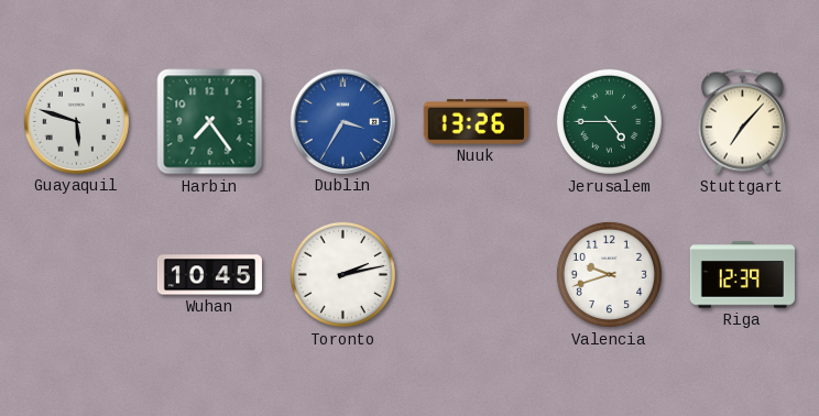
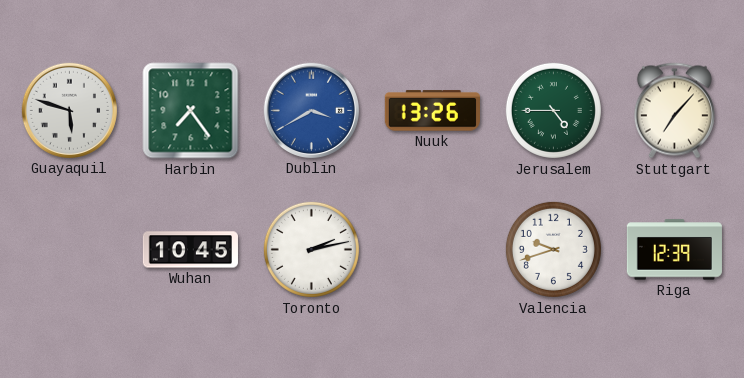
Dublin: 3:35 -> 3:40 (311, 110)
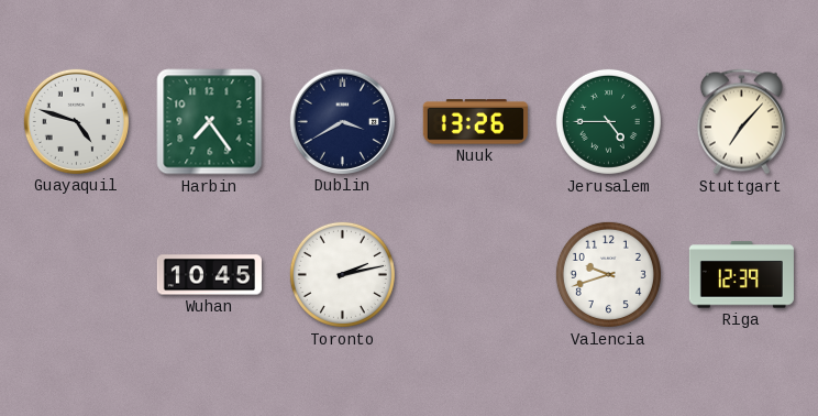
Guayaquil: 5:48 -> 4:48 (76, 121)
Dublin dial: blue -> navy (342, 121)
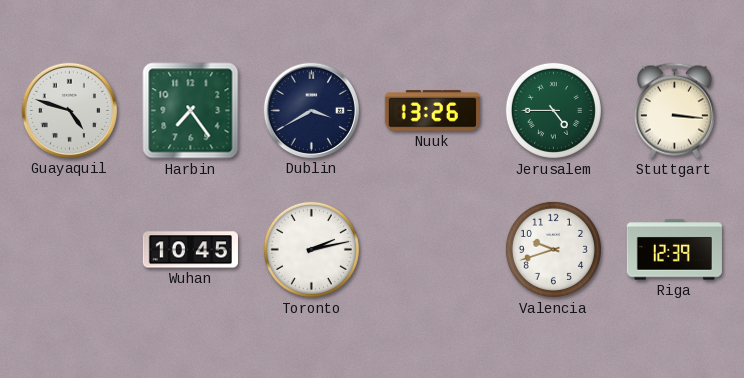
Stuttgart: 7:07 -> 3:16 (674, 111)
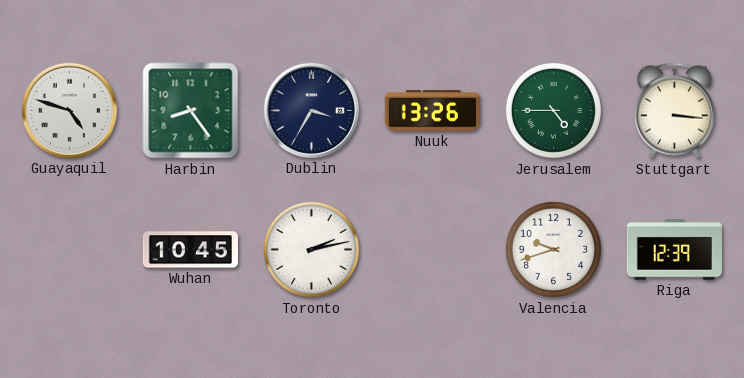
Harbin: 7:24 -> 8:24 (191, 111)
Dublin: 3:40 -> 3:35 (311, 110)
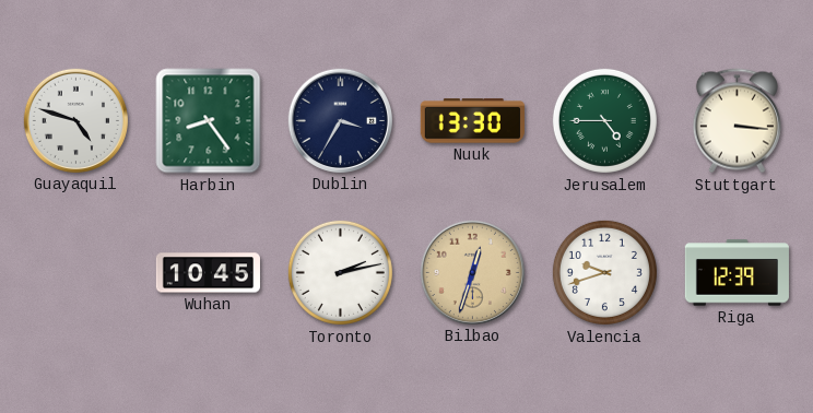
Nuuk: 13:26 -> 13:30 (472, 121)
Bilbao: none -> 12:33 (472, 272)
